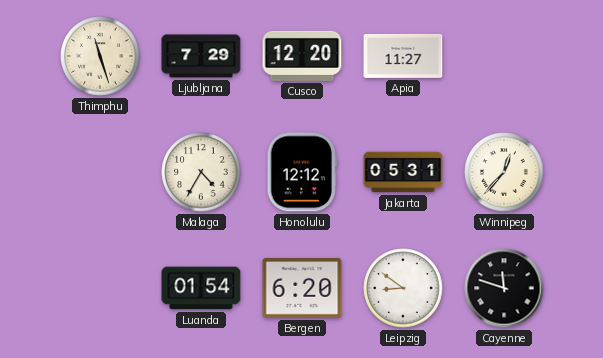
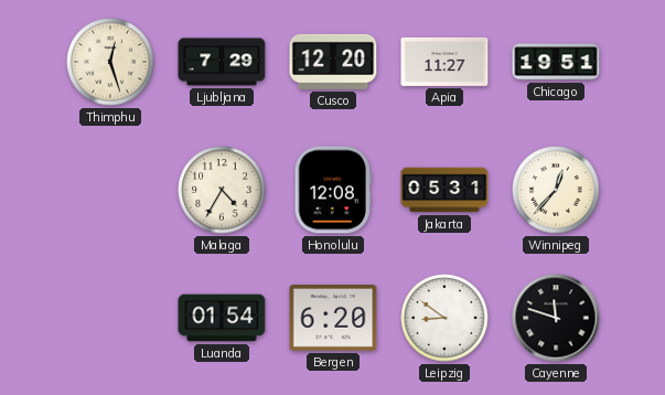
Thimphu: 11:27 -> 12:27 (110, 62)
Chicago: none -> 19:51 (556, 62)
Honolulu: 12:12 -> 12:08 (333, 190)
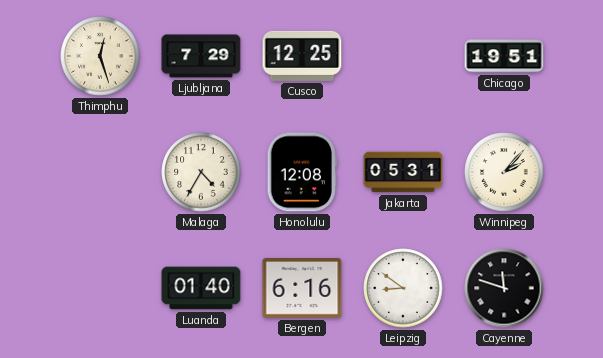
Cusco: 12:20 -> 12:25 (302, 56)
Apia: 11:27 -> none (444, 62)
Winnipeg: 12:37 -> 2:07 (504, 172)
Luanda: 01:54 -> 01:40 (201, 288)
Bergen: 6:20 -> 6:16 (302, 288)
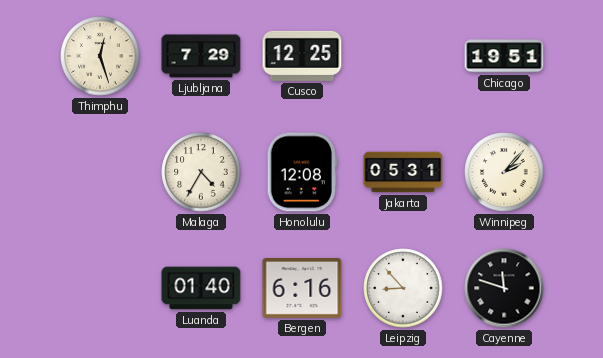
Leipzig: 8:51 -> 8:53 (403, 288)
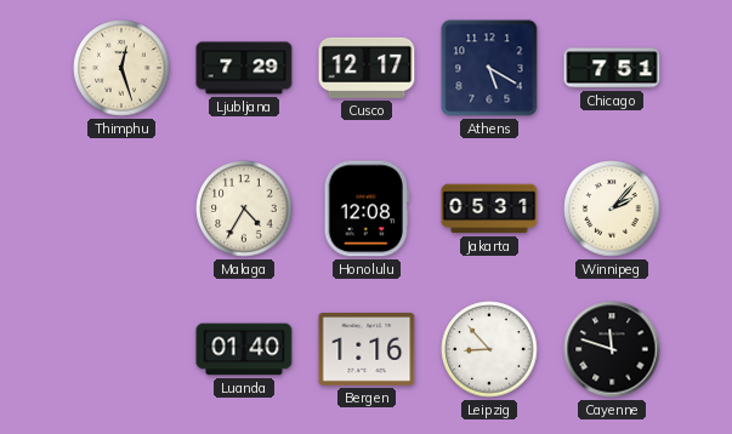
Cusco: 12:25 -> 12:17 (367, 68)
Athens: none -> 5:20 (489, 68)
Chicago: 19:51 -> 7:51 (612, 68)
Bergen: 6:16 -> 1:16 (367, 349)
